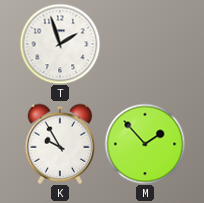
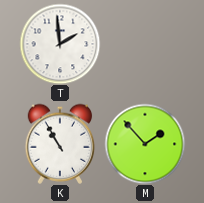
T: 1:57 -> 1:59 (60, 44)
K: 9:55 -> 10:55 (60, 144)
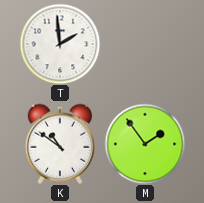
K: 10:55 -> 10:51 (60, 144)
M: 1:53 -> 1:54 (145, 144)
